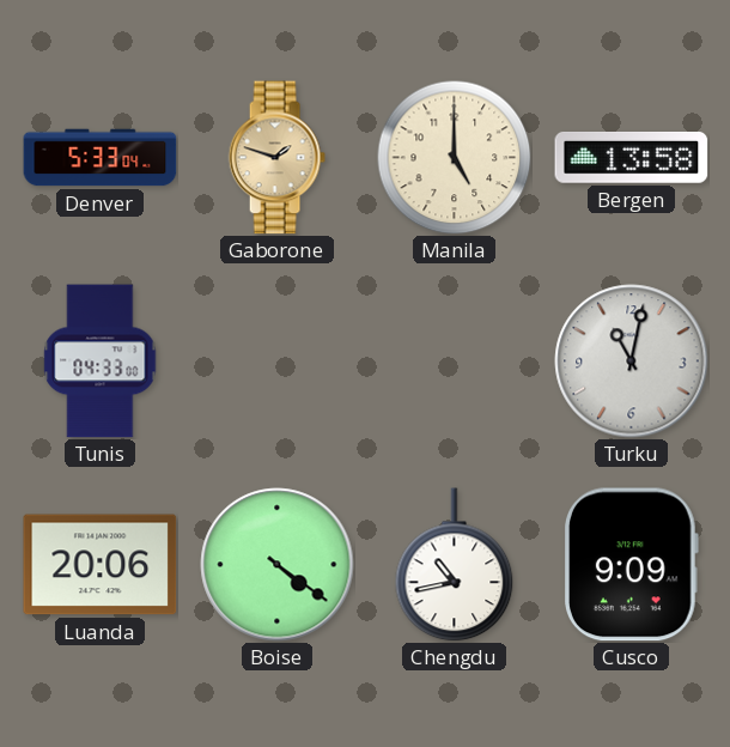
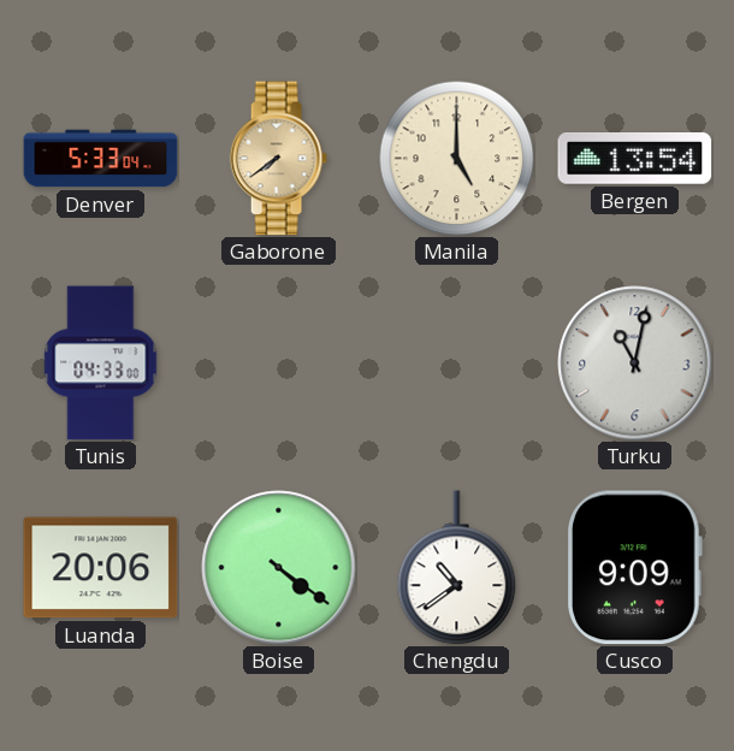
Gaborone: 1:48 -> 7:39 (278, 159)
Bergen: 13:58 -> 13:54 (635, 159)
Chengdu: 10:43 -> 10:39 (457, 568)
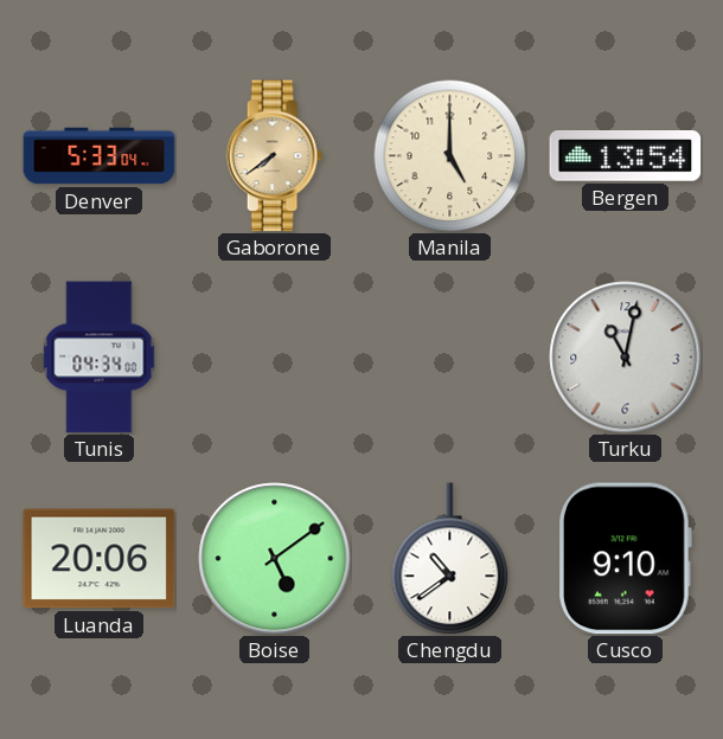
Tunis: 04:33 -> 04:34 (100, 358)
Boise: 4:21 -> 5:09 (275, 559)
Cusco: 9:09 -> 9:10 (626, 559)
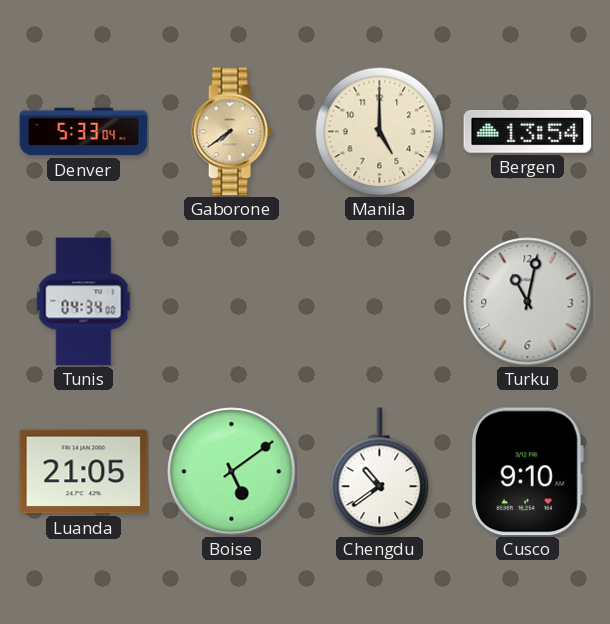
Luanda: 20:06 -> 21:05 (84, 472)
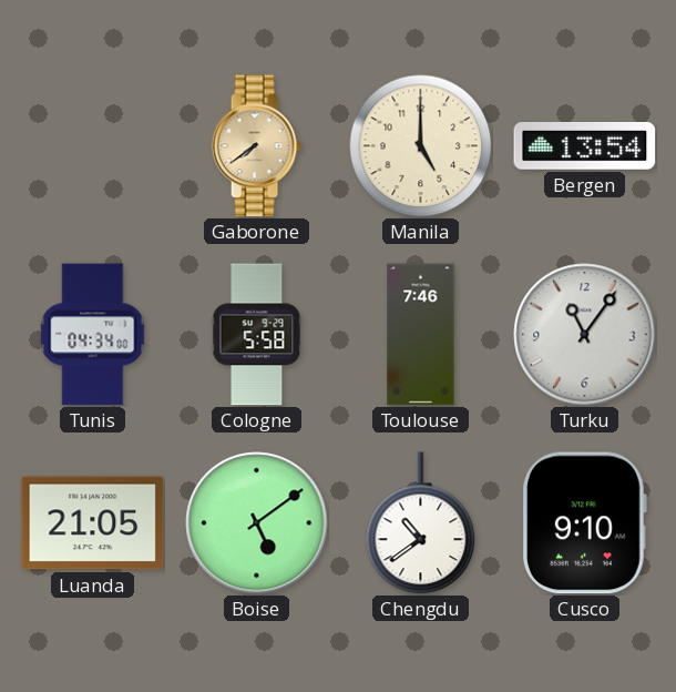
Denver: 5:33 -> none (84, 132)
Cologne: none -> 5:58 (257, 335)
Toulouse: none -> 7:46 (421, 335)
Turku: 11:02 -> 11:06 (585, 335)
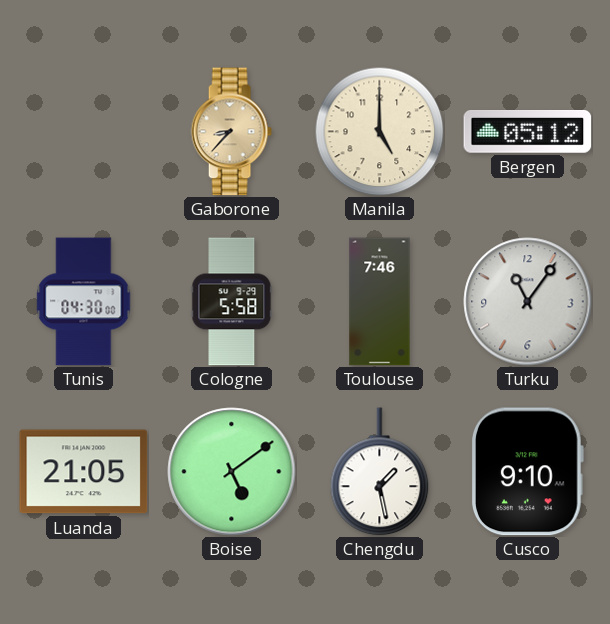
Gaborone: 7:39 -> 8:37 (231, 132)
Bergen: 13:54 -> 05:12 (528, 132)
Tunis: 04:34 -> 04:30 (84, 302)
Chengdu: 10:39 -> 1:28 (380, 472)
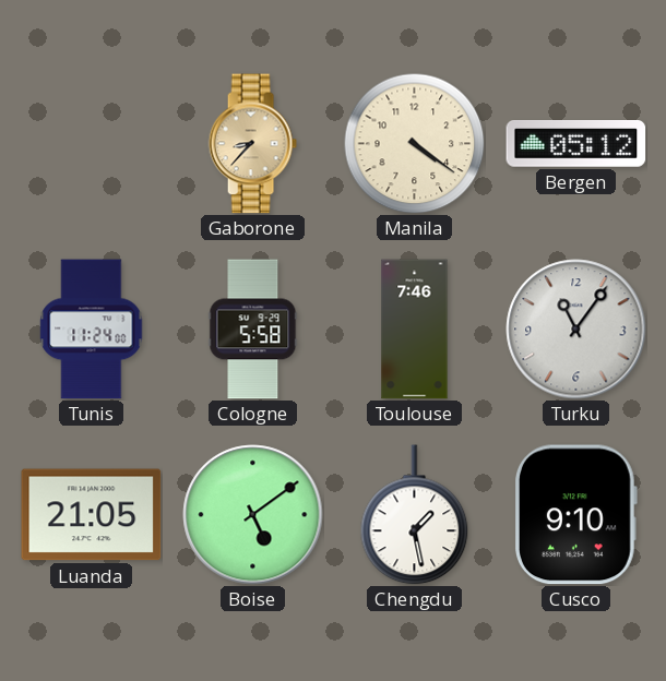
Manila: 5:00 -> 4:21 (414, 143)
Tunis: 04:30 -> 11:24 (92, 330)
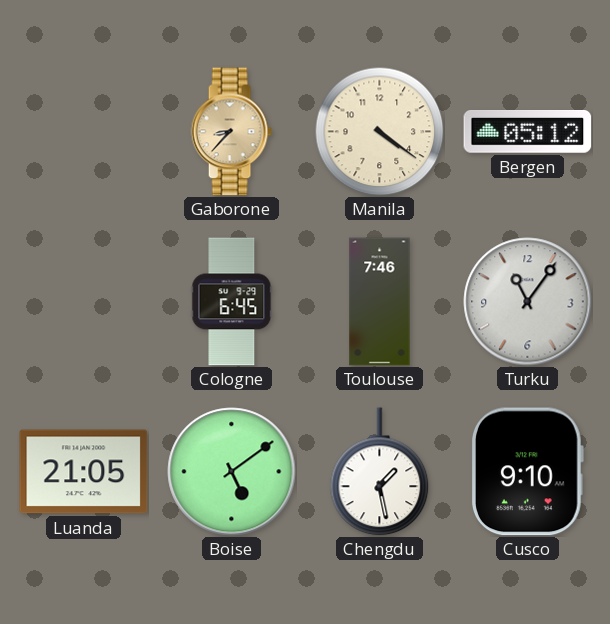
Tunis: 11:24 -> none (92, 330)
Cologne: 5:58 -> 6:45 (232, 302)
